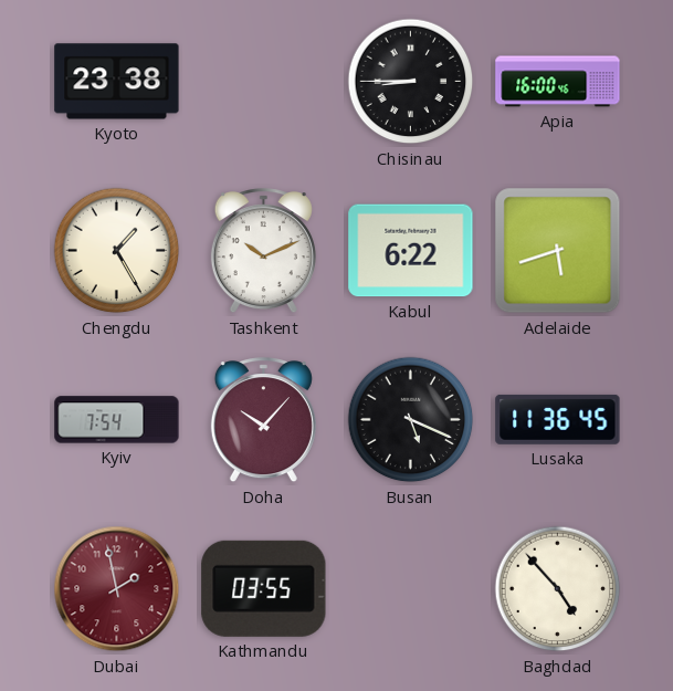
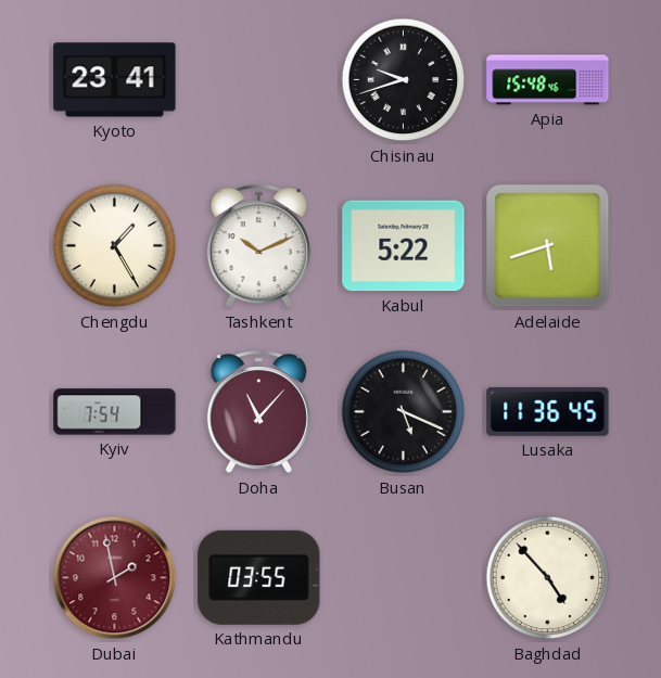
Kyoto: 23:38 -> 23:41 (115, 80)
Chisinau: 8:45 -> 9:42 (404, 80)
Apia: 16:00 -> 15:48 (548, 80)
Kabul: 6:22 -> 5:22 (404, 246)
Doha: 10:07 -> 11:07 (258, 412)
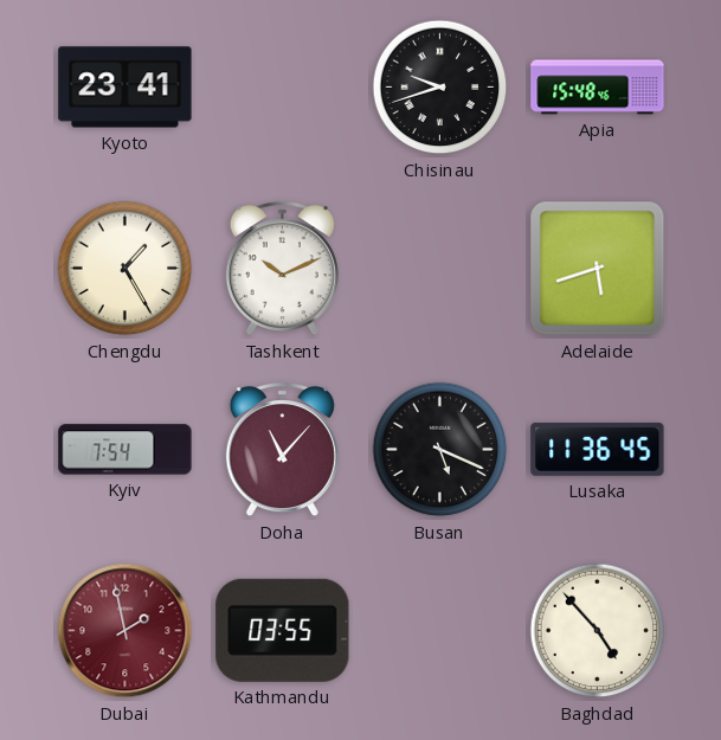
Kabul: 5:22 -> none (404, 246)
